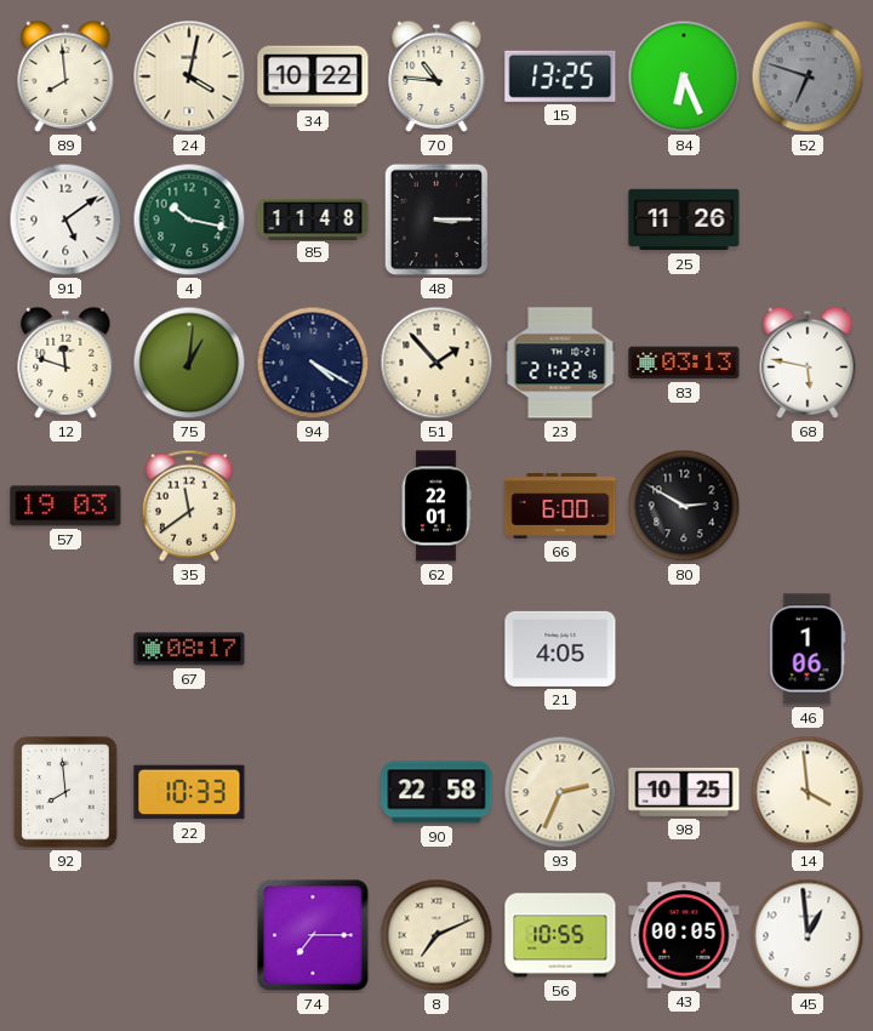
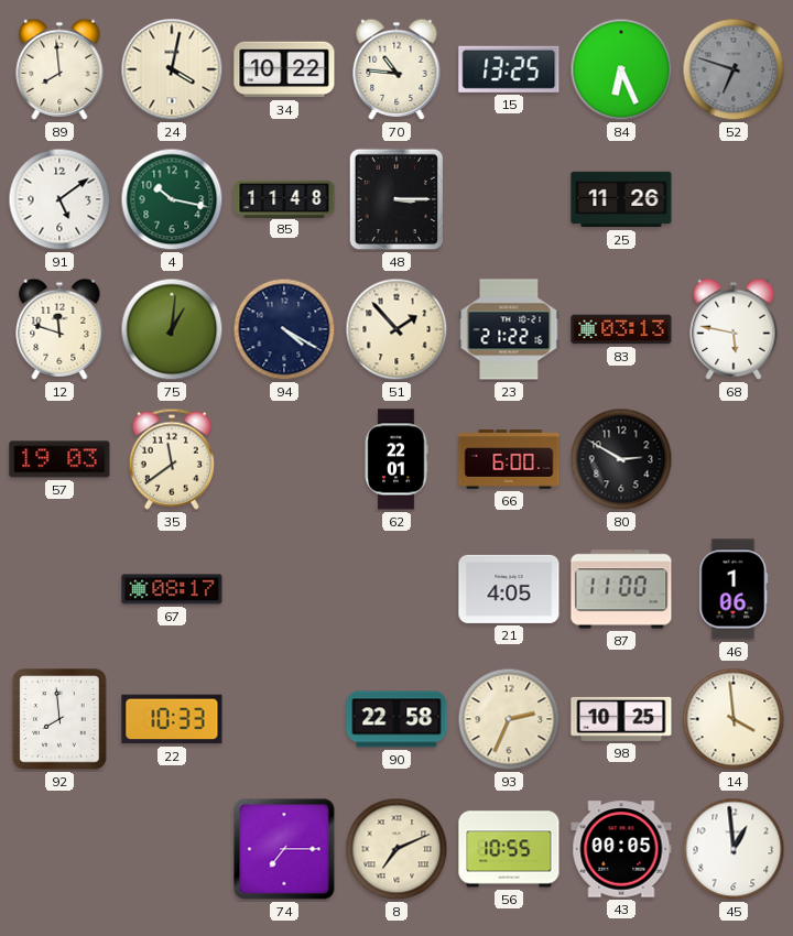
87: none -> 11:00 (621, 589)
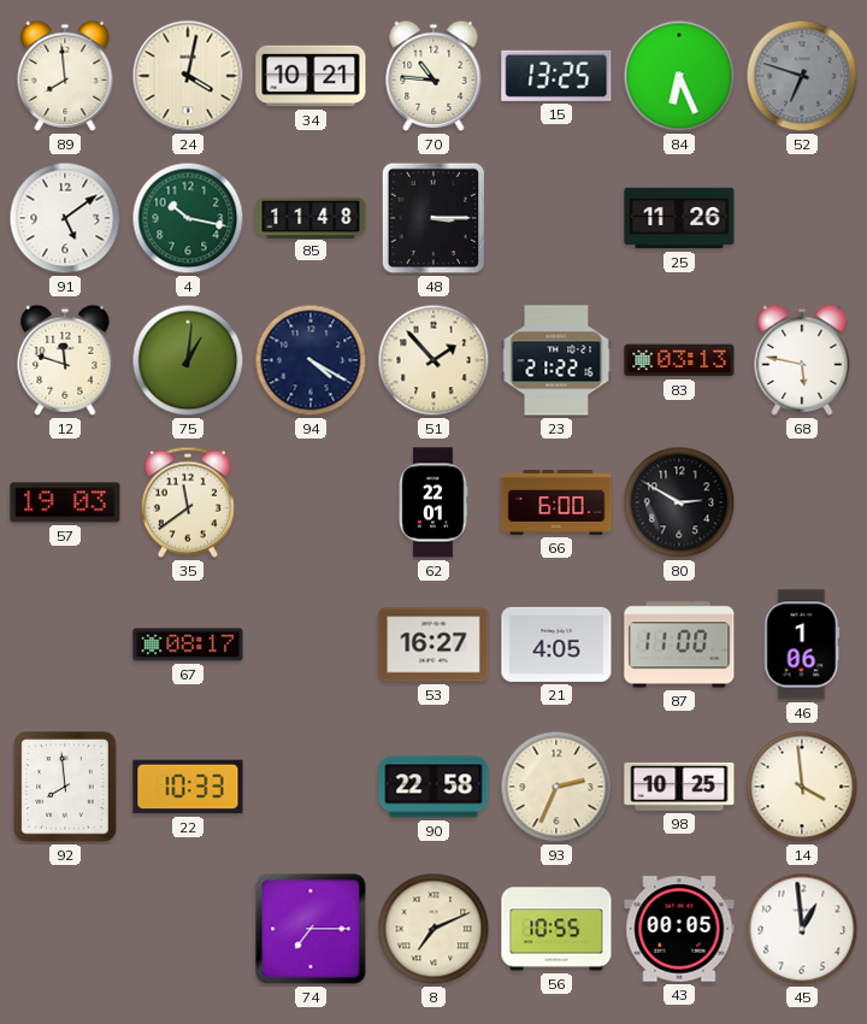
34: 10:22 -> 10:21 (311, 76)
53: none -> 16:27 (433, 645)
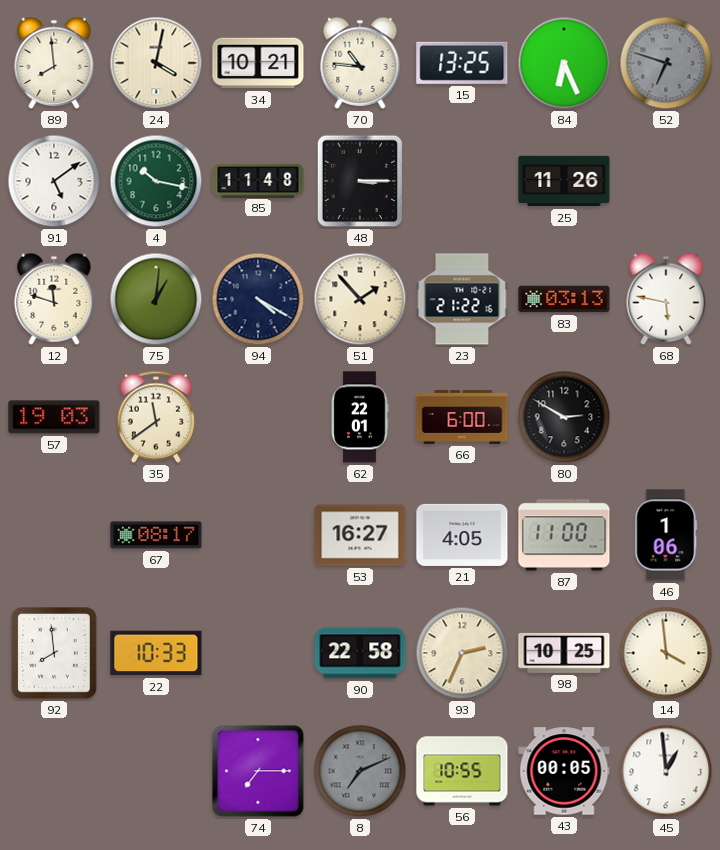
8 dial: cream -> grey (360, 771)
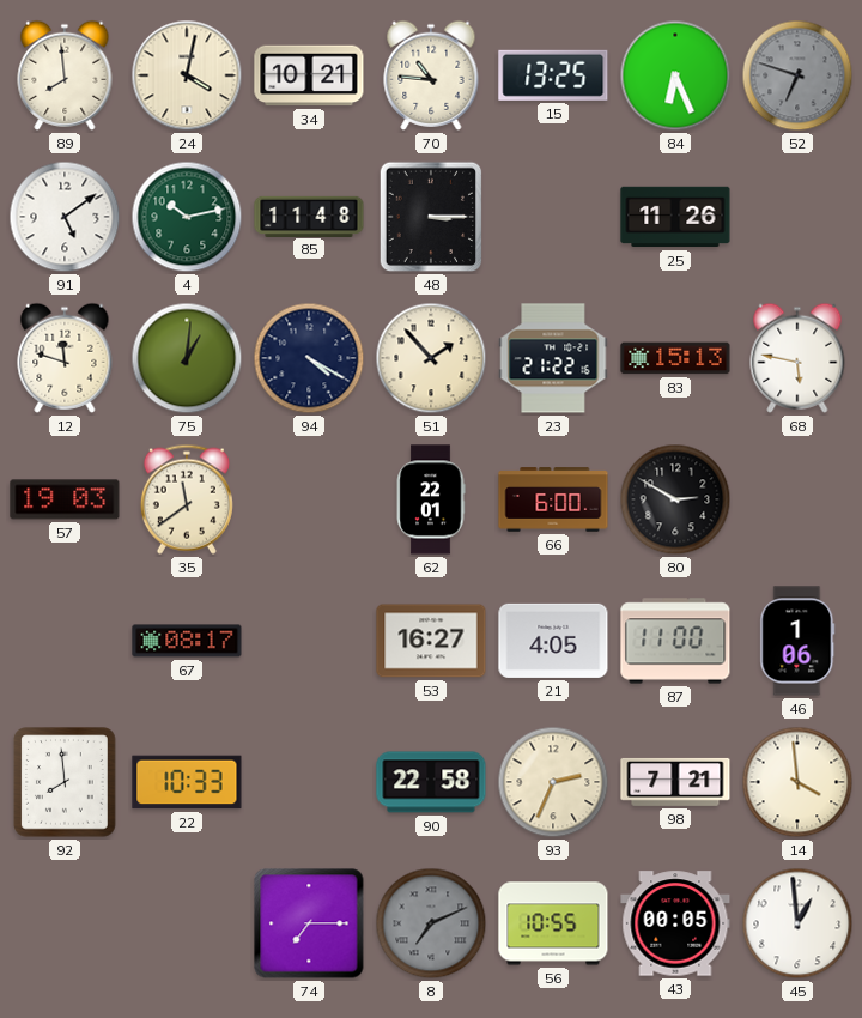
4: 10:17 -> 10:13 (187, 217)
83: 03:13 -> 15:13 (675, 358)
98: 10:25 -> 7:21 (675, 782)
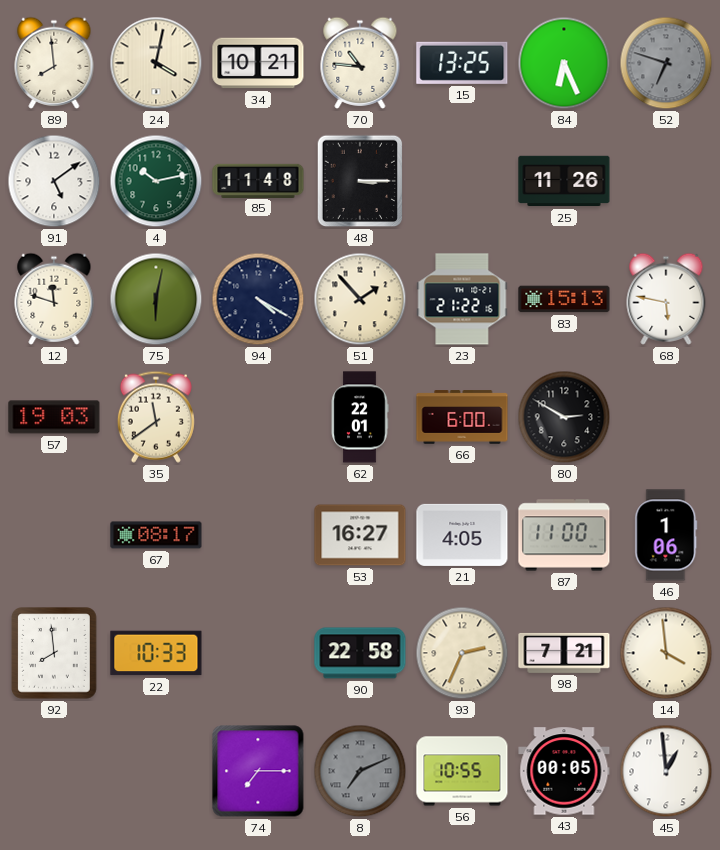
75: 1:01 -> 6:02 (156, 299)
